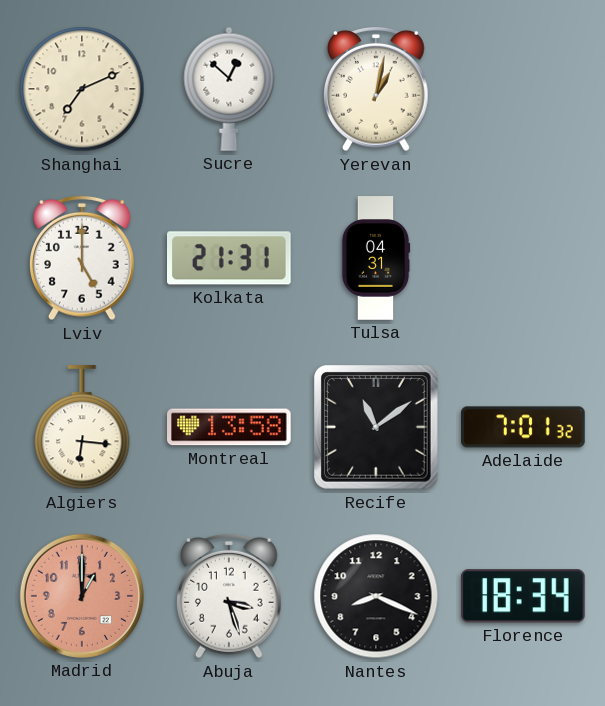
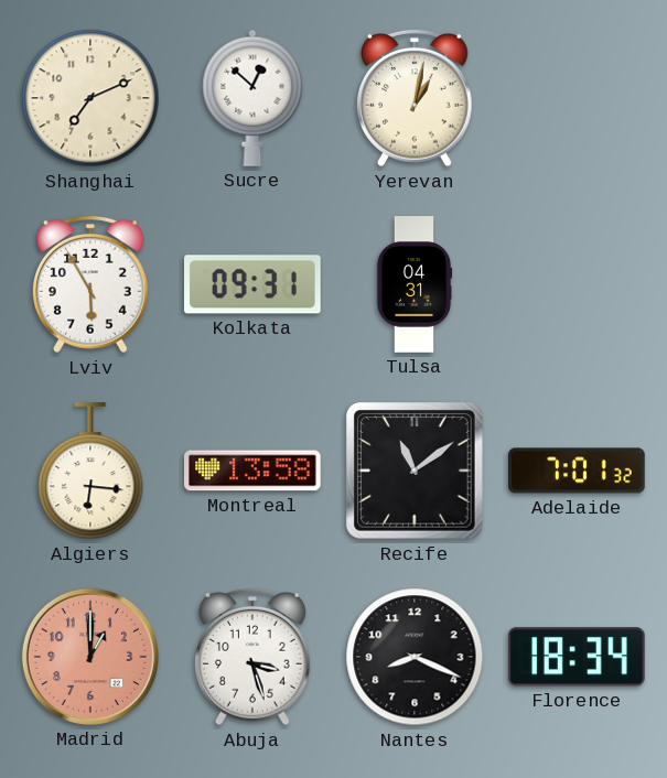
Lviv: 5:00 -> 5:55 (92, 284)
Kolkata: 21:31 -> 09:31 (254, 284)
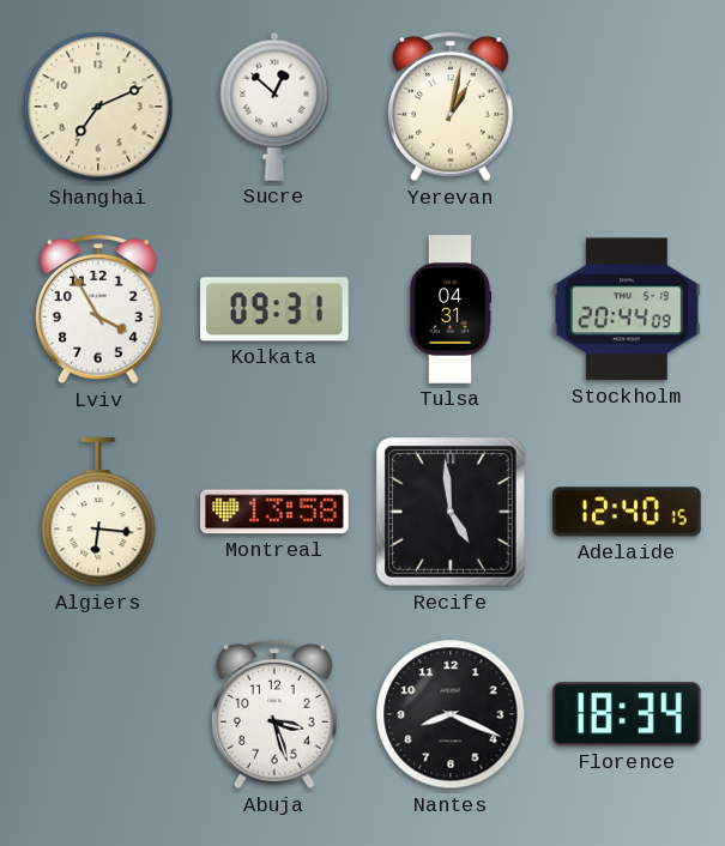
Lviv: 5:55 -> 3:55 (99, 309)
Stockholm: none -> 20:44 (628, 309)
Recife: 11:09 -> 4:59 (451, 512)
Adelaide: 7:01 -> 12:40 (627, 512)
Madrid: 1:00 -> none (90, 657)
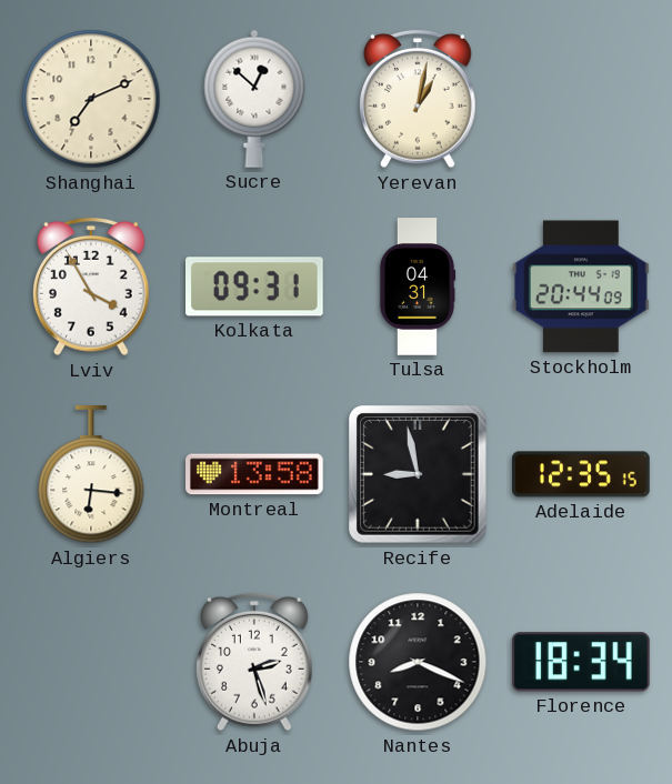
Recife: 4:59 -> 8:58 (418, 474)
Adelaide: 12:40 -> 12:35 (581, 474)
Abuja: 3:27 -> 2:27 (255, 662)
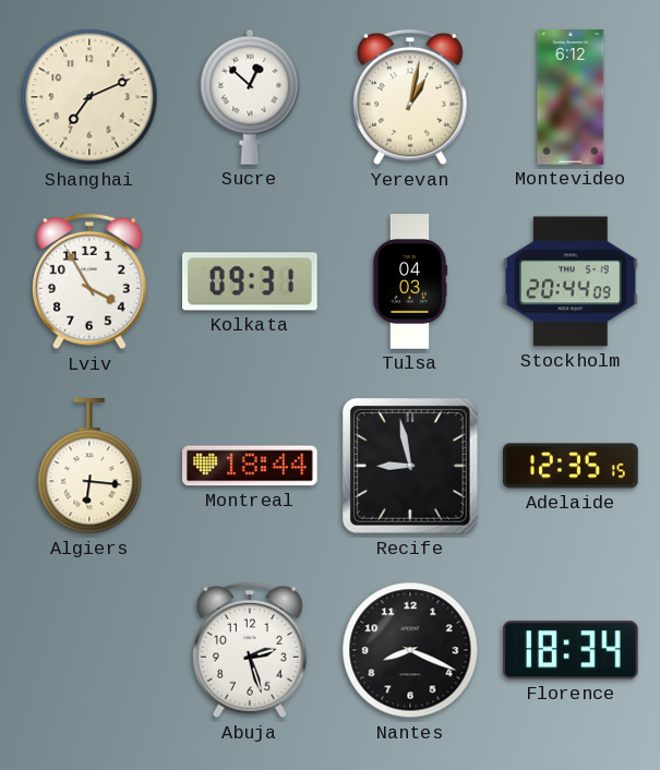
Montevideo: none -> 6:12 (571, 97)
Tulsa: 04:31 -> 04:03 (410, 281)
Montreal: 13:58 -> 18:44 (250, 466)
